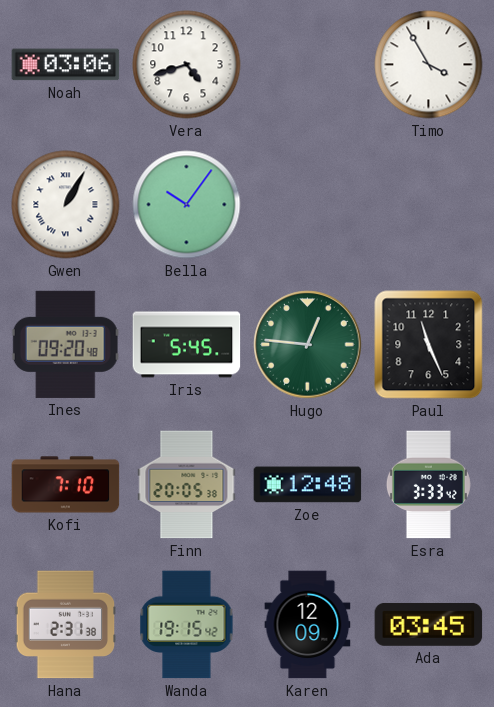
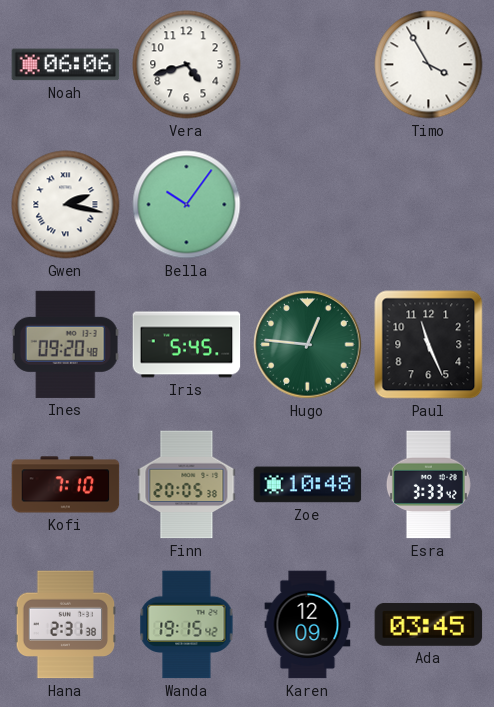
Noah: 03:06 -> 06:06 (66, 65)
Gwen: 1:05 -> 2:17 (66, 205)
Zoe: 12:48 -> 10:48 (308, 485)
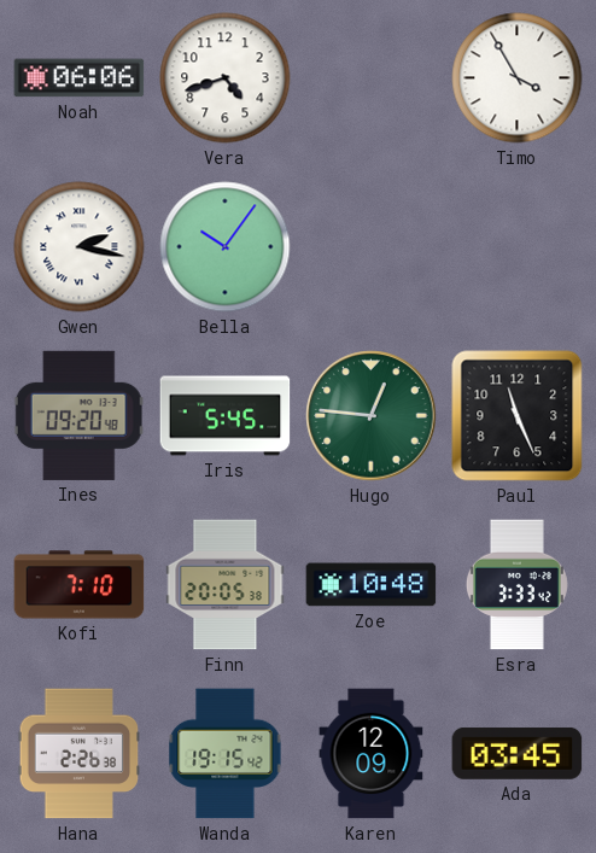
Hana: 2:31 -> 2:26 (80, 754)
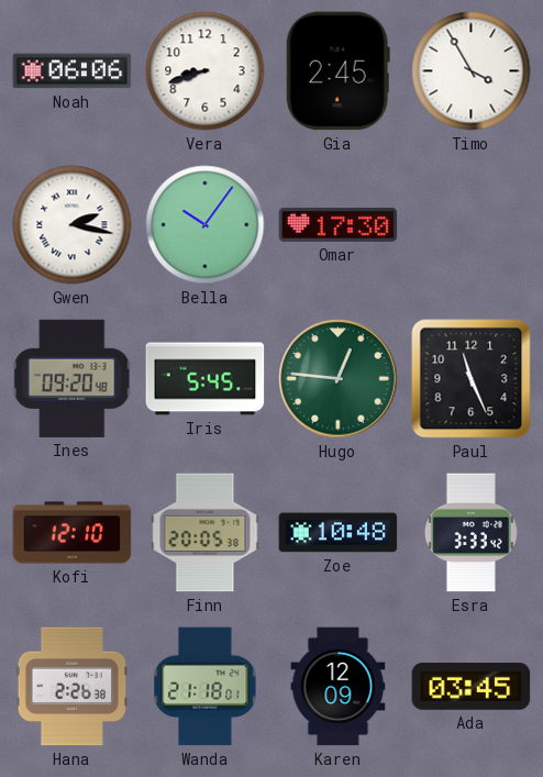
Vera: 4:42 -> 8:42 (206, 71)
Gia: none -> 2:45 (337, 71)
Omar: none -> 17:30 (339, 224)
Kofi: 7:10 -> 12:10 (73, 533)
Wanda: 19:15 -> 21:18 (206, 687)
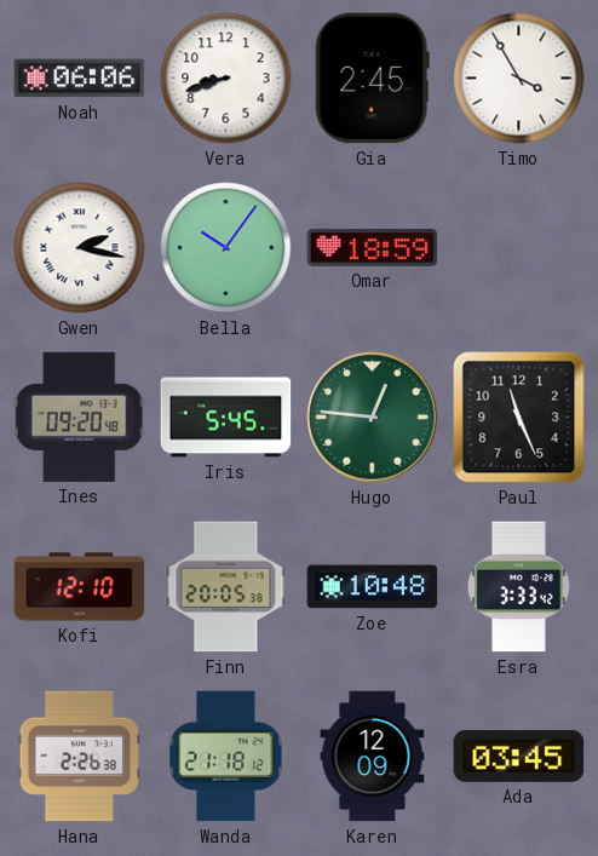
Omar: 17:30 -> 18:59 (373, 247)
Wanda: 21:18:01 -> 21:18:12 (226, 757)
